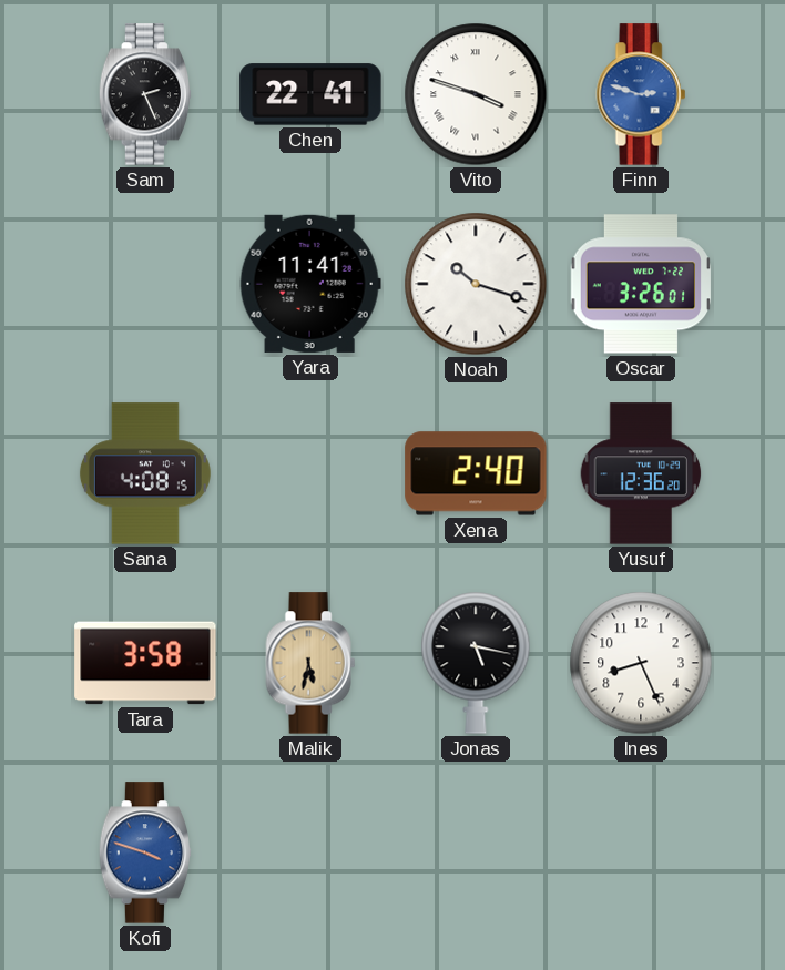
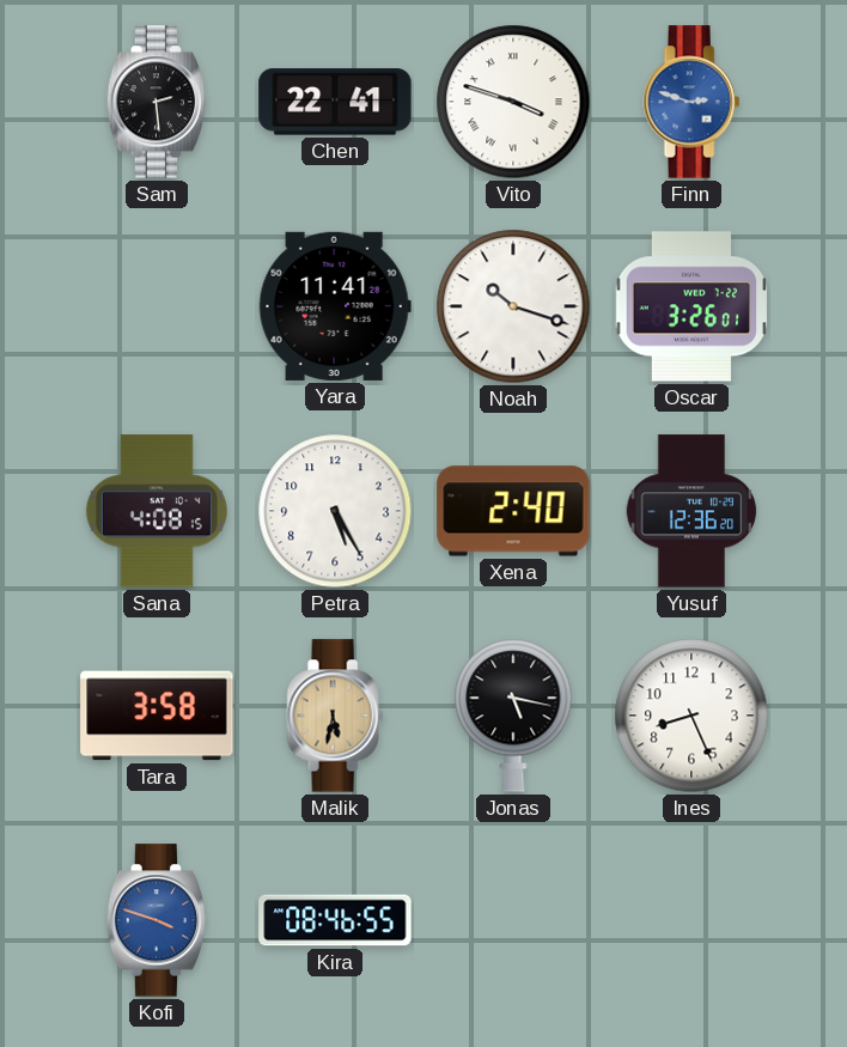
Sam: 2:26 -> 2:29 (157, 102)
Petra: none -> 5:25 (335, 511)
Kira: none -> 08:46 (335, 920)
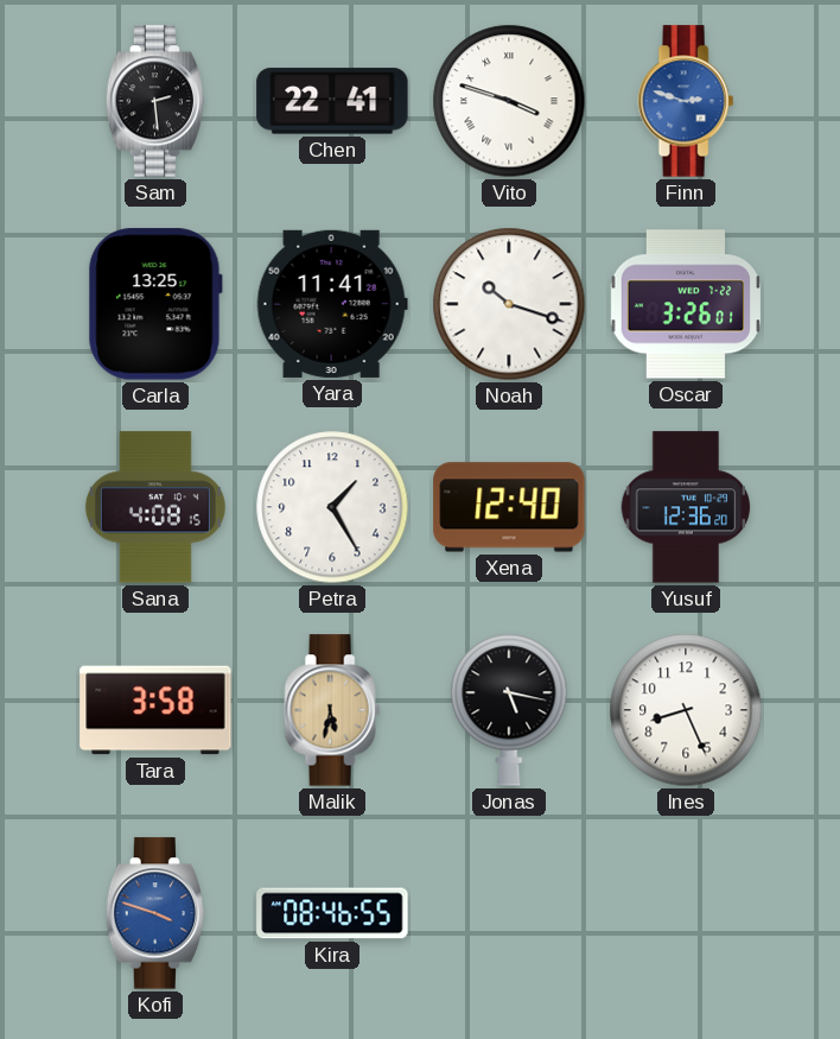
Carla: none -> 13:25 (155, 304)
Petra: 5:25 -> 1:25 (332, 507)
Xena: 2:40 -> 12:40 (509, 507)
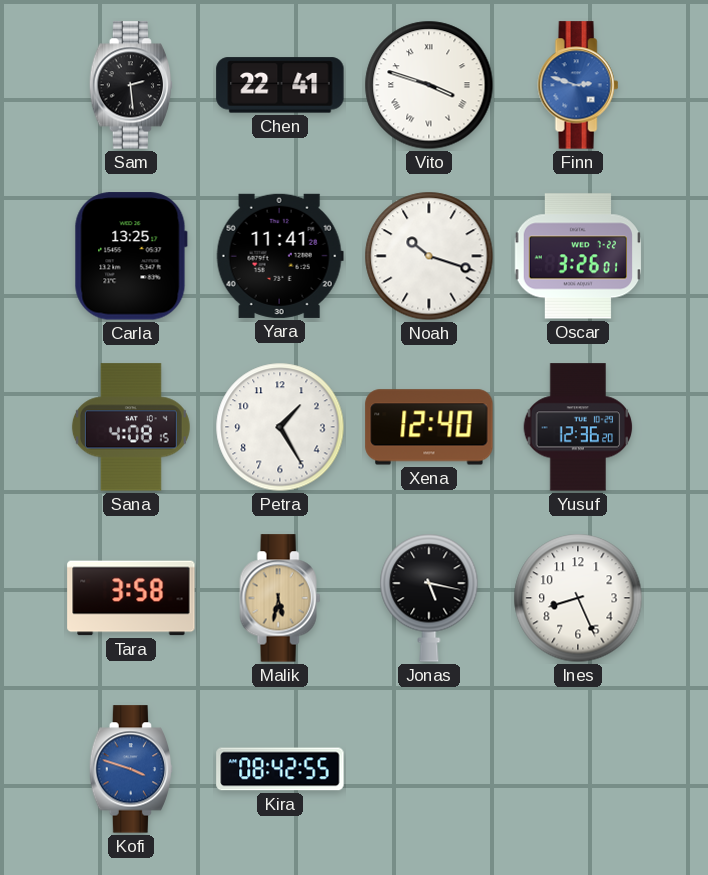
Kira: 08:46 -> 08:42 (280, 769)
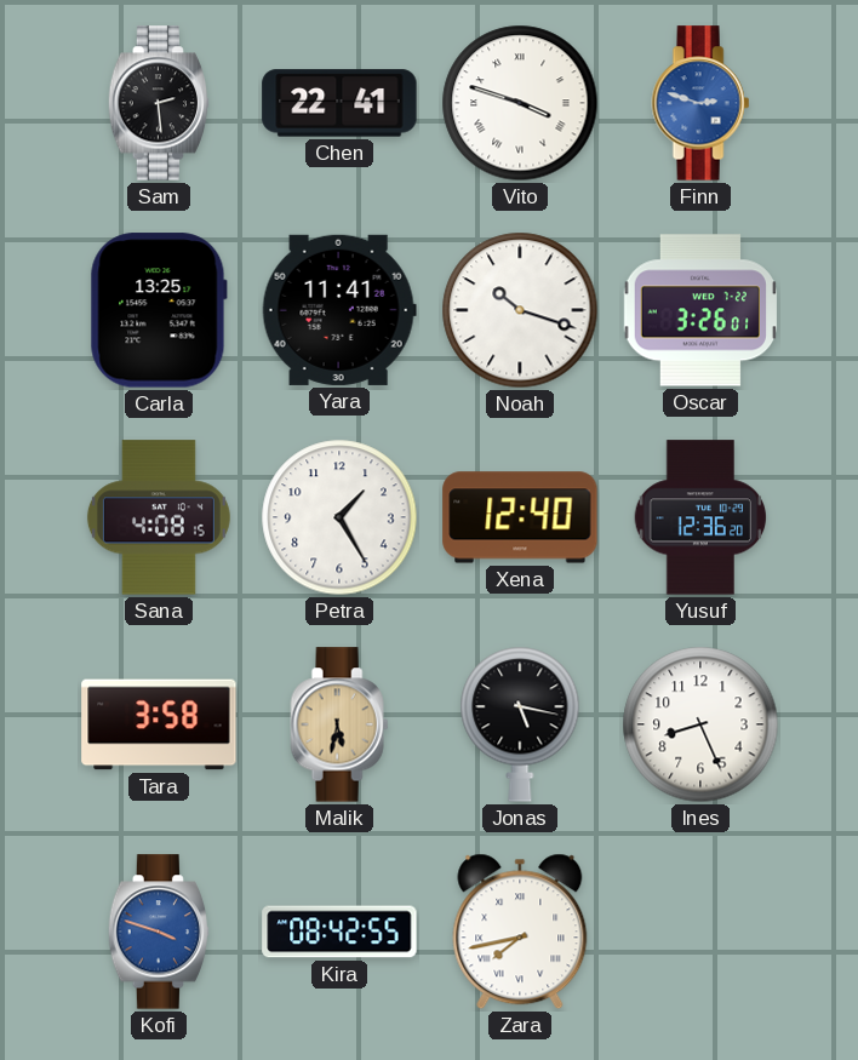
Zara: none -> 7:43 (520, 932)
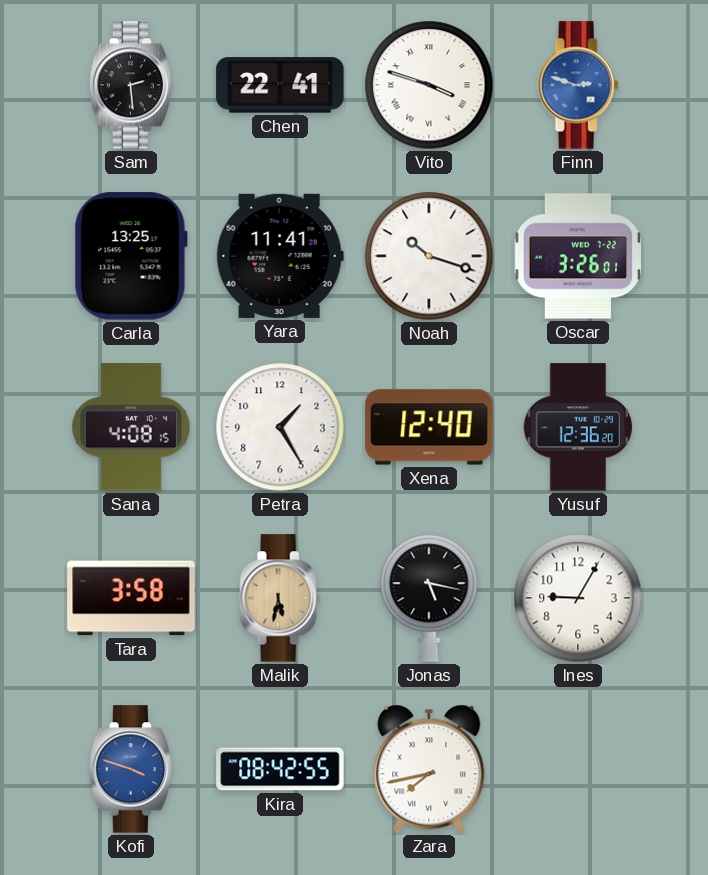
Ines: 8:26 -> 9:05 (578, 598)
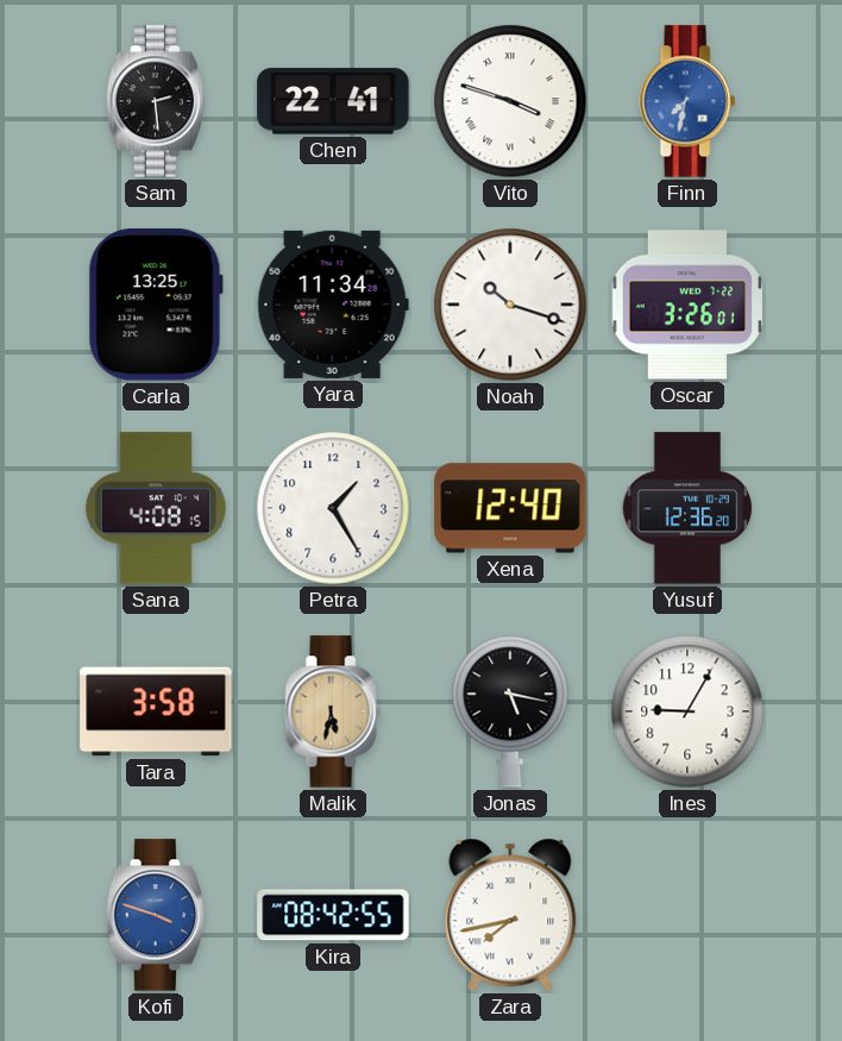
Finn: 2:48 -> 7:32 (687, 101)
Yara: 11:41 -> 11:34 (333, 305)
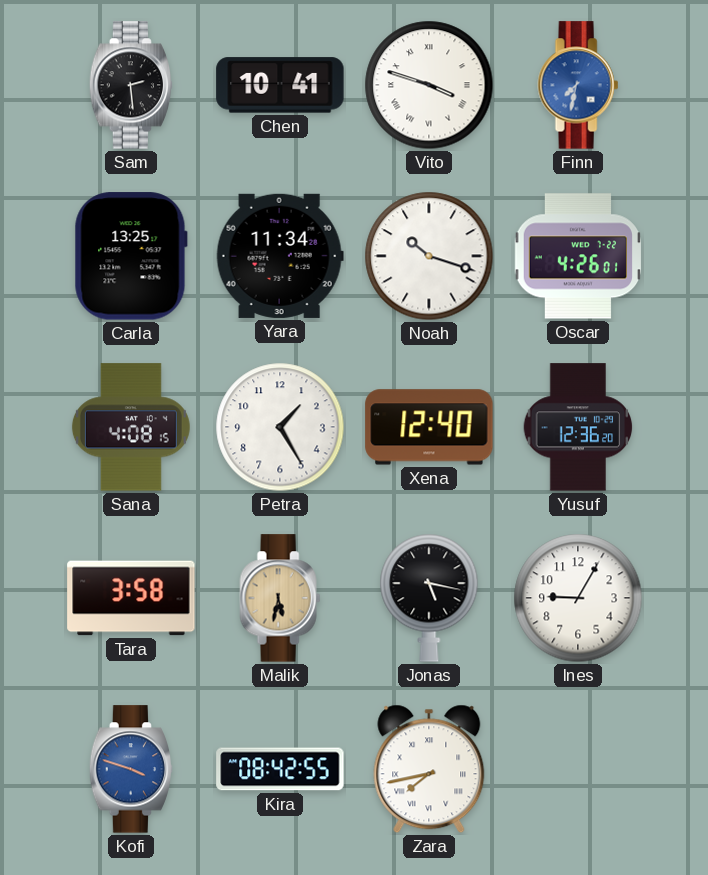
Chen: 22:41 -> 10:41 (280, 85)
Oscar: 3:26 -> 4:26 (577, 256)
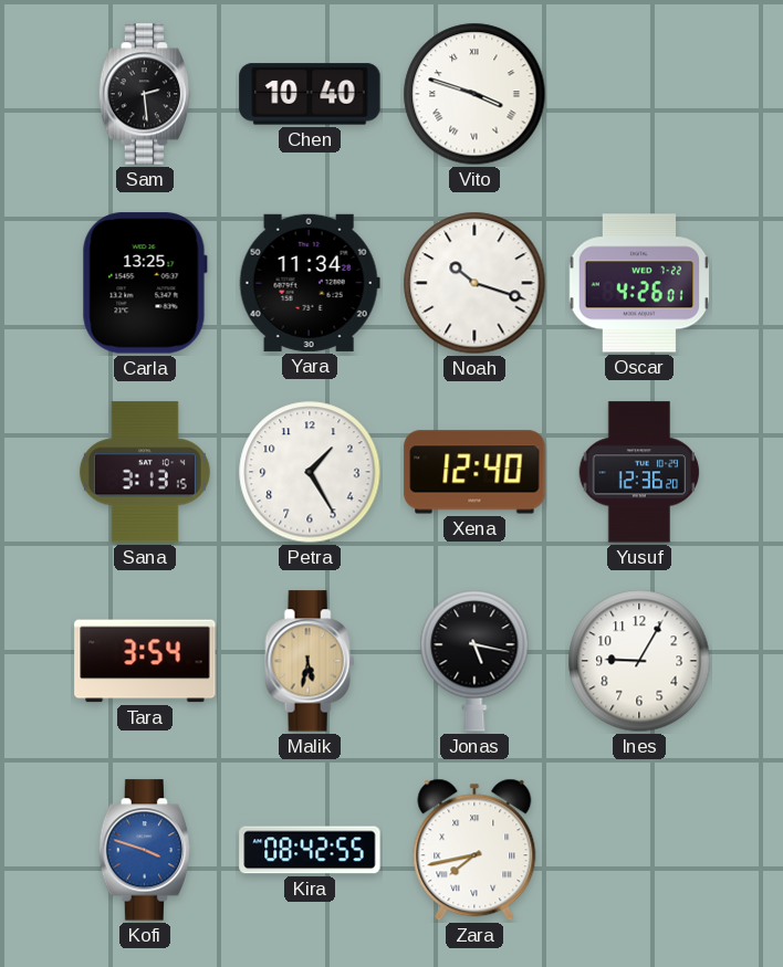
Chen: 10:41 -> 10:40 (310, 94)
Finn: 7:32 -> none (578, 85)
Sana: 4:08 -> 3:13 (145, 472)
Tara: 3:58 -> 3:54 (145, 661)
